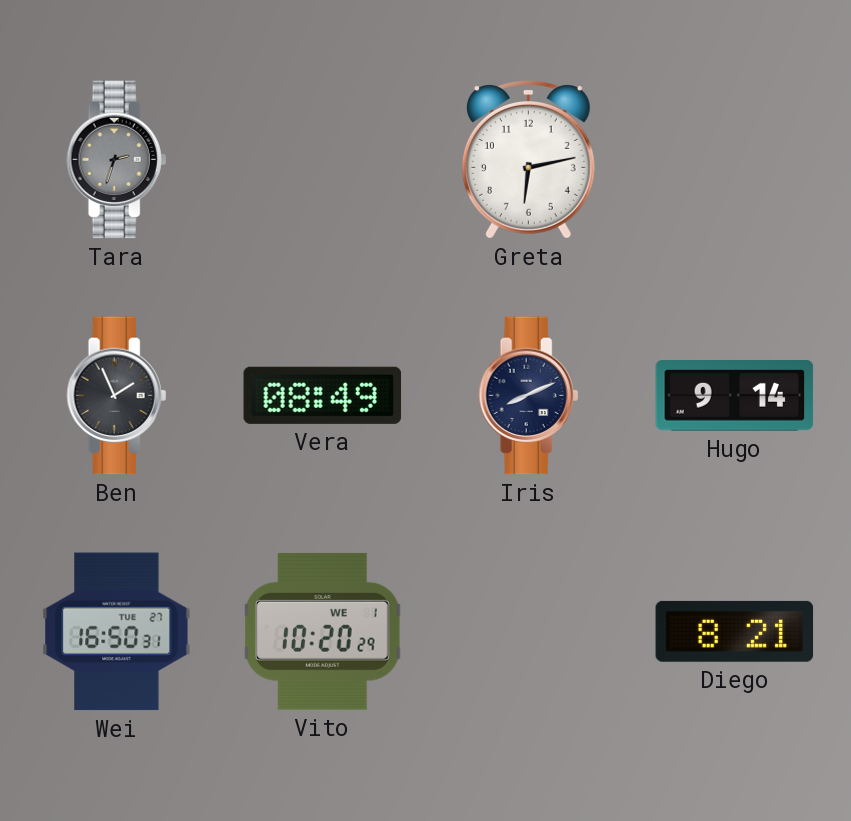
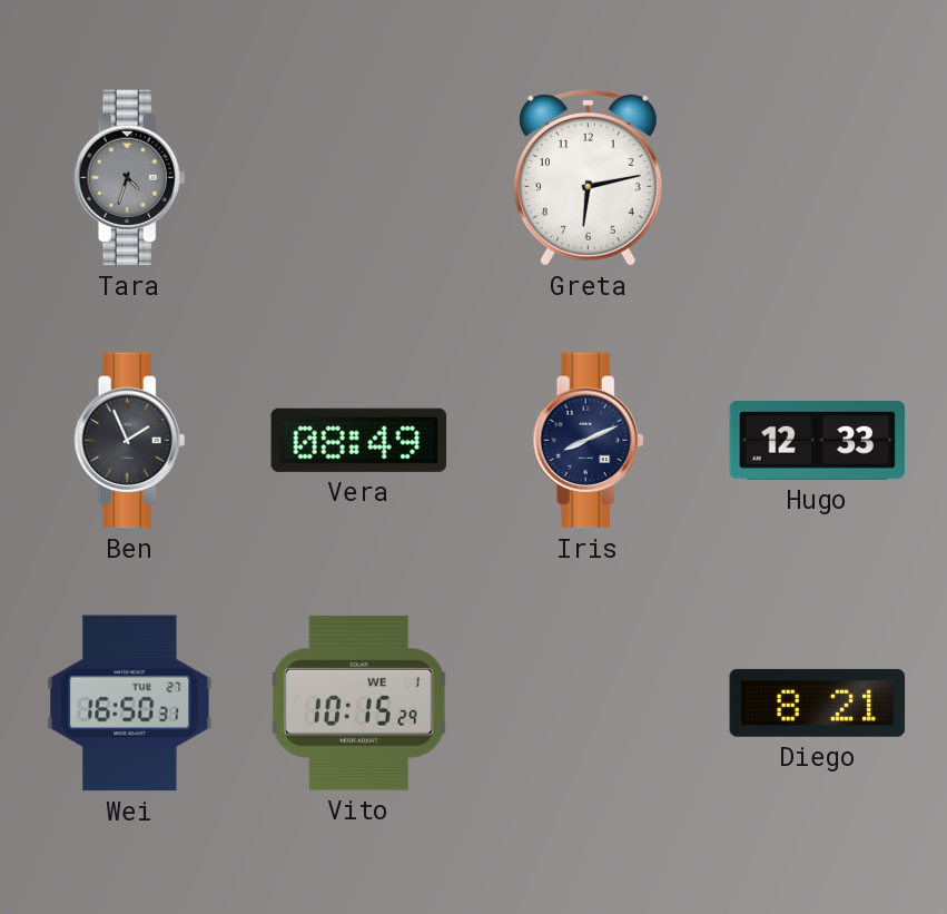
Tara: 2:33 -> 4:33 (130, 178)
Hugo: 9:14 -> 12:33 (818, 441)
Vito: 10:20 -> 10:15 (358, 702)
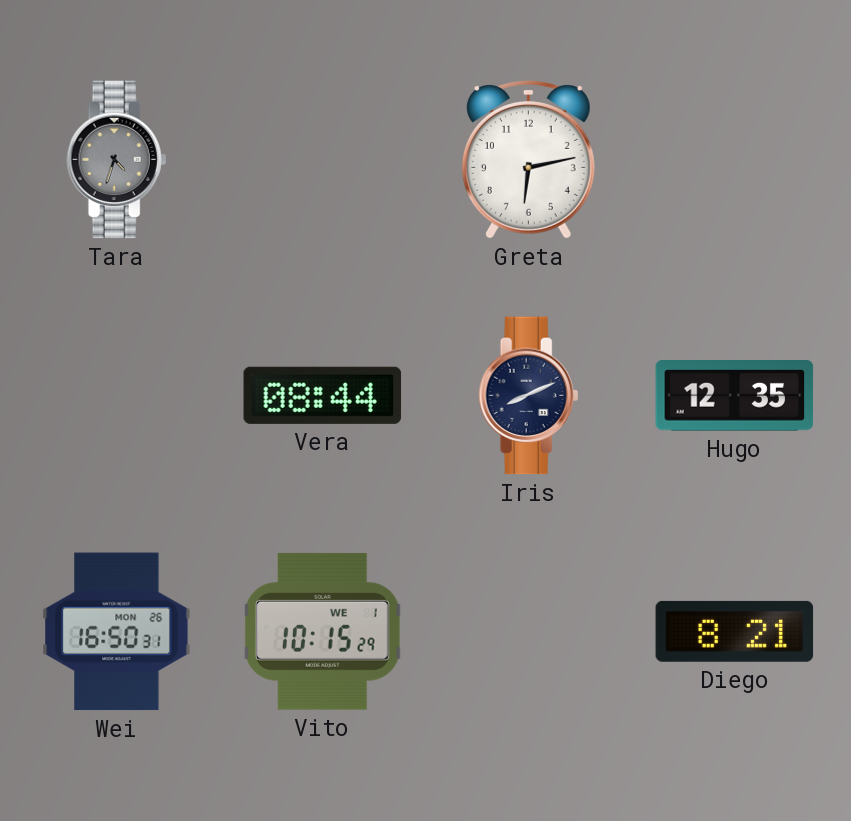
Ben: 1:56 -> none (130, 441)
Vera: 08:49 -> 08:44 (323, 395)
Hugo: 12:33 -> 12:35 (735, 396)
Wei date: TUE 27 -> MON 26 (117, 632)
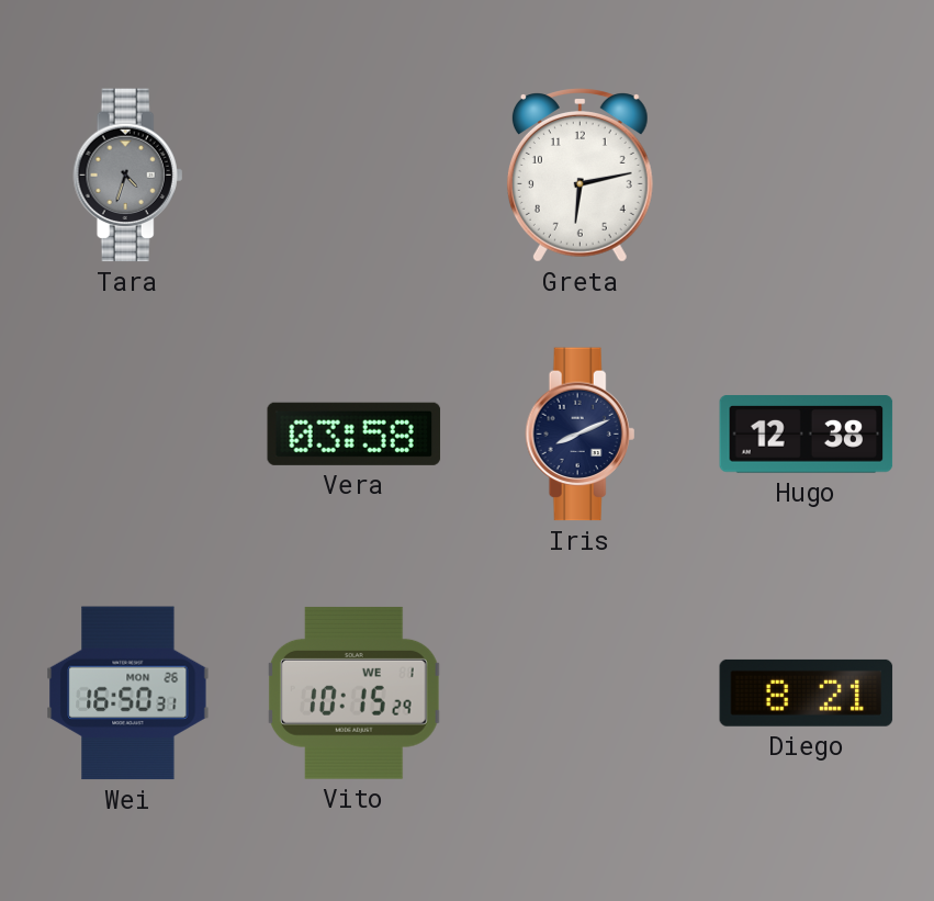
Vera: 08:44 -> 03:58 (355, 433)
Hugo: 12:35 -> 12:38 (807, 435)
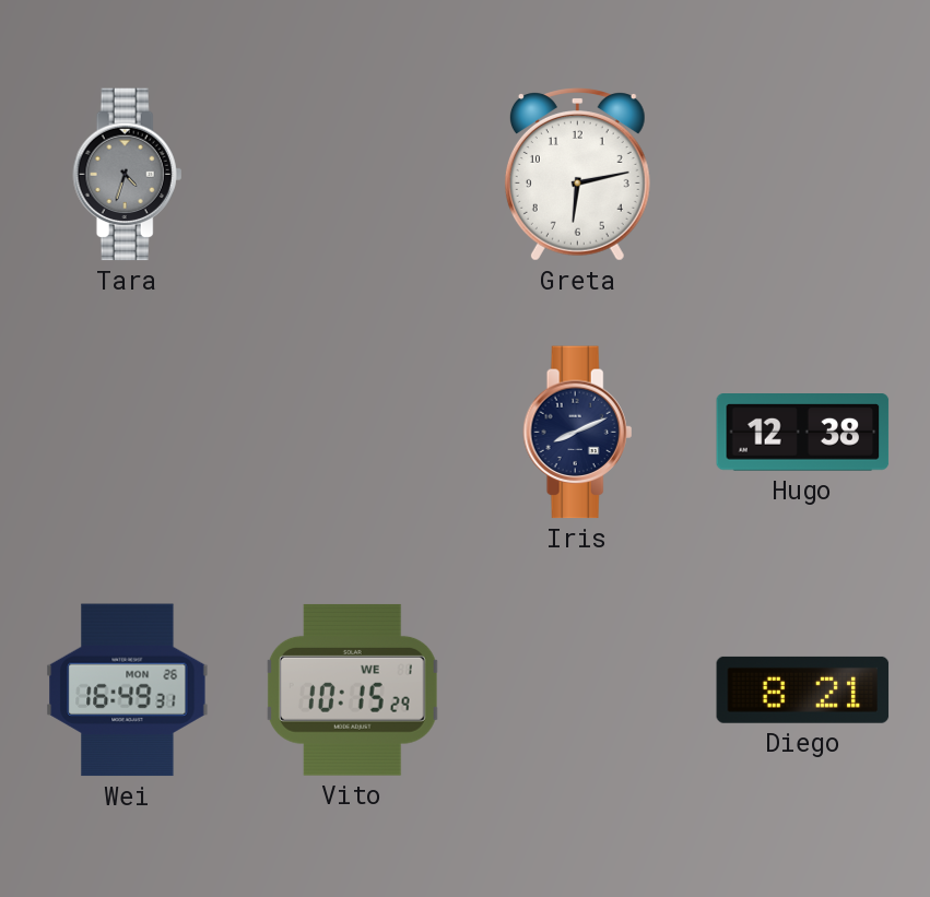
Vera: 03:58 -> none (355, 433)
Wei: 16:50 -> 16:49 (128, 691)
